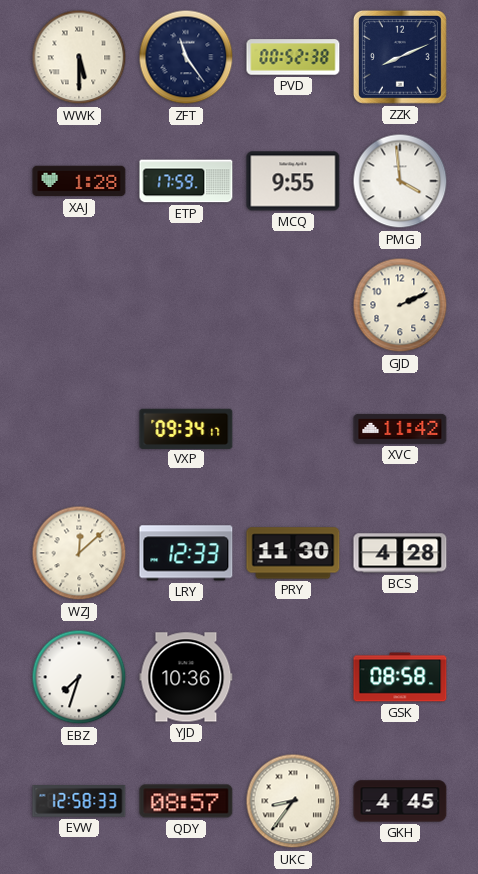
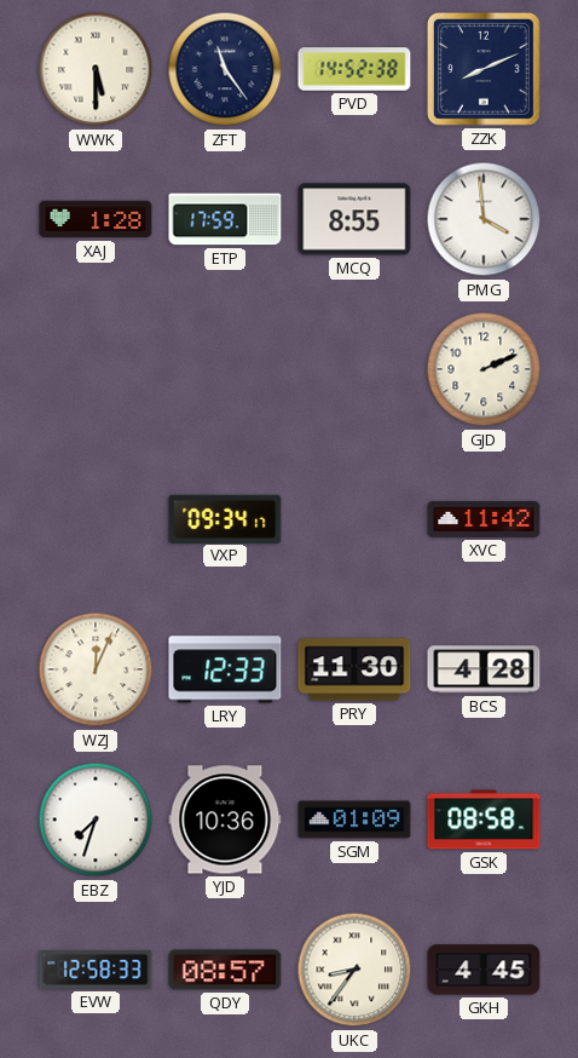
PVD: 00:52 -> 14:52 (354, 69)
MCQ: 9:55 -> 8:55 (354, 219)
WZJ: 12:08 -> 12:04 (96, 669)
SGM: none -> 01:09 (354, 820)
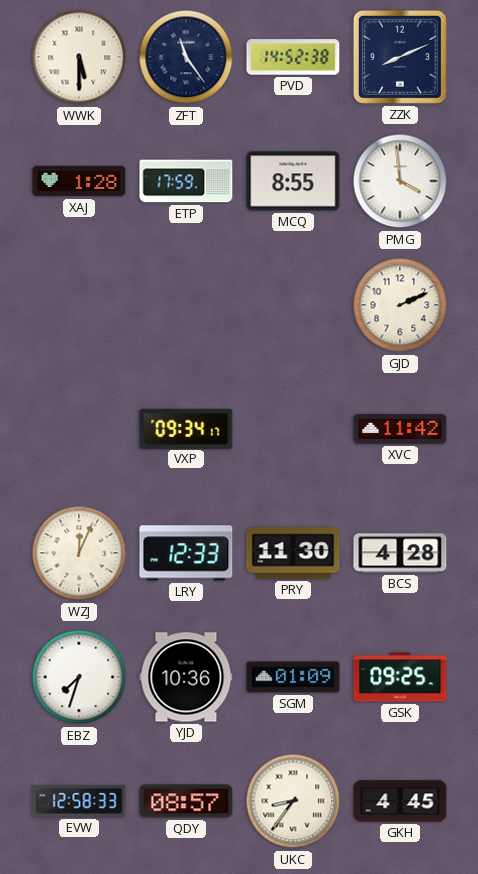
GSK: 08:58 -> 09:25 (400, 677)
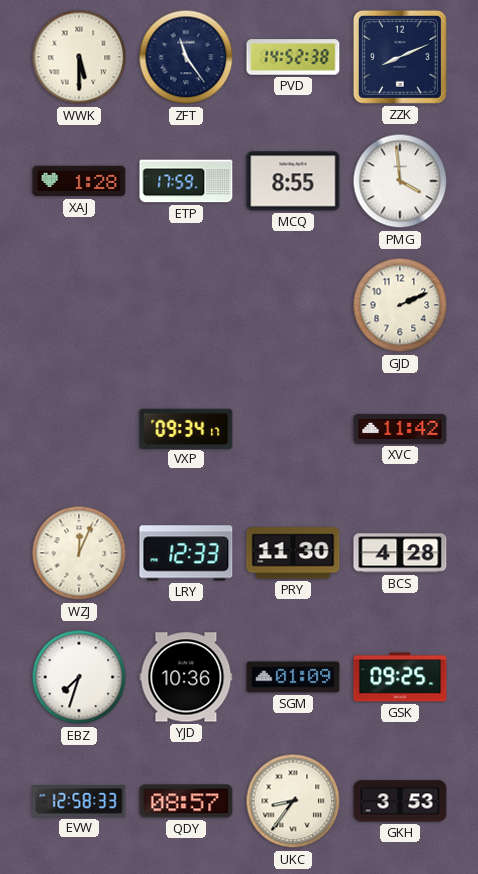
GKH: 4:45 -> 3:53 (400, 801)
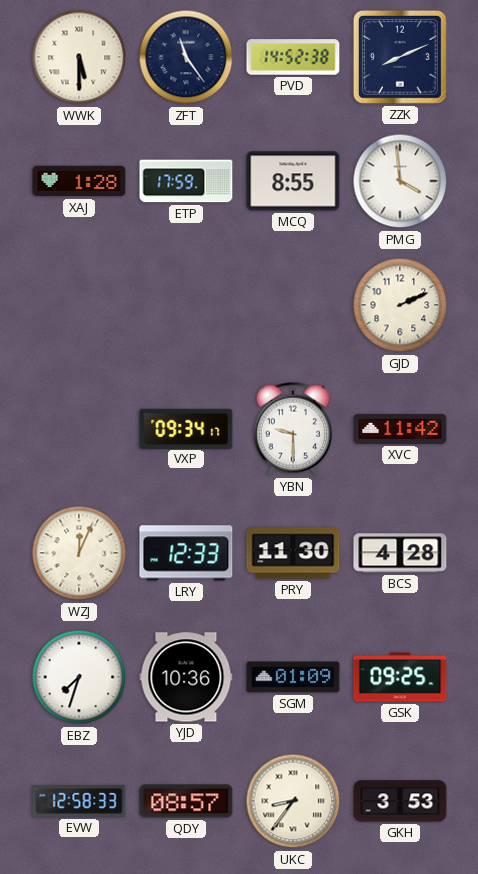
YBN: none -> 9:30 (293, 429)
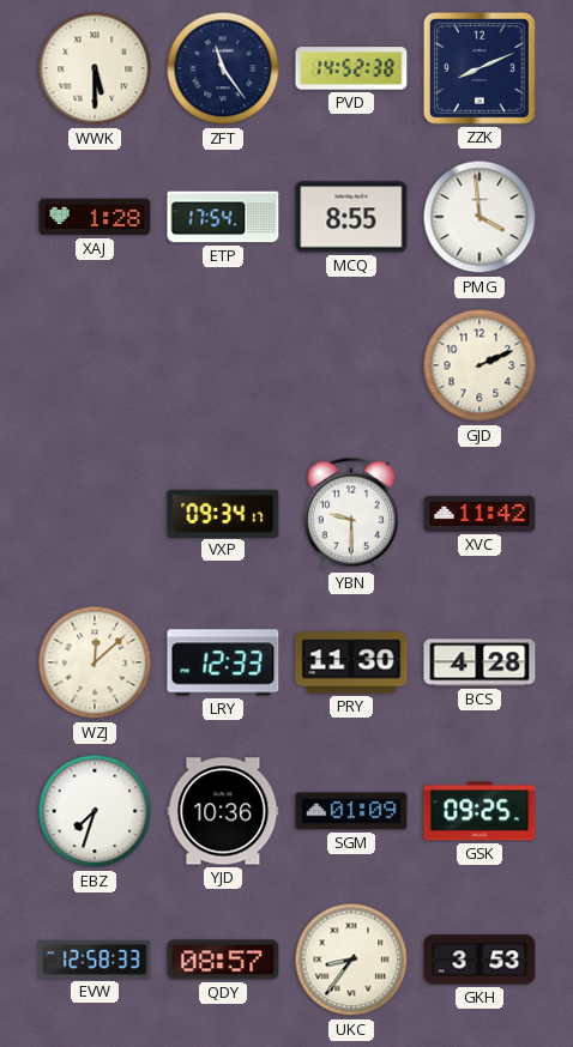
ETP: 17:59 -> 17:54 (223, 217)
WZJ: 12:04 -> 12:08 (95, 662)
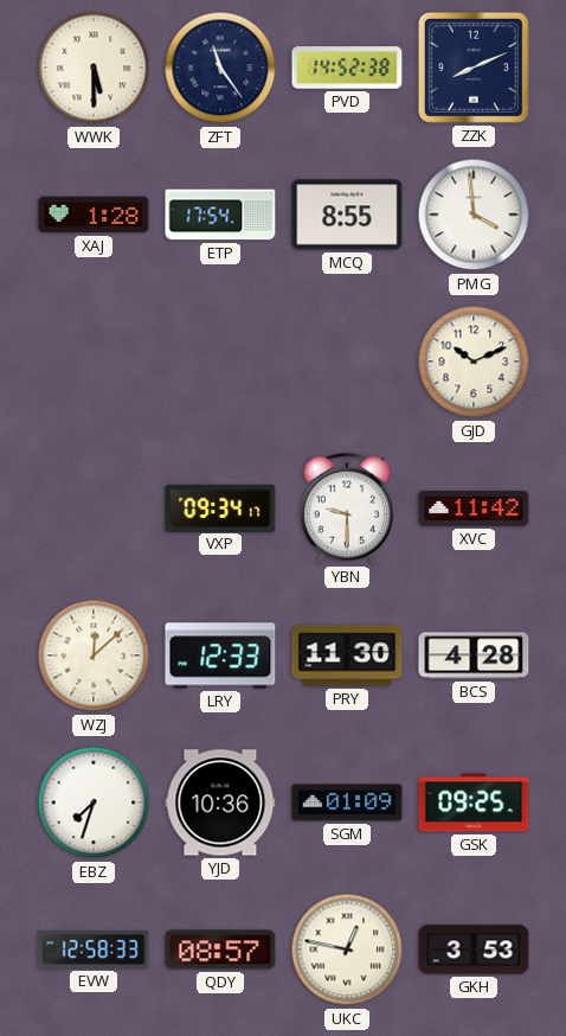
GJD: 2:11 -> 10:11 (474, 362)
UKC: 8:36 -> 12:47 (347, 949)
